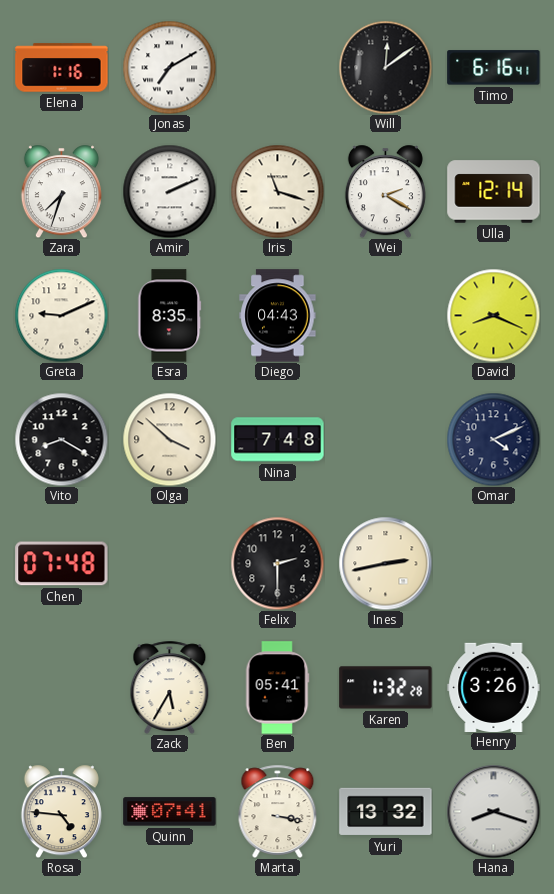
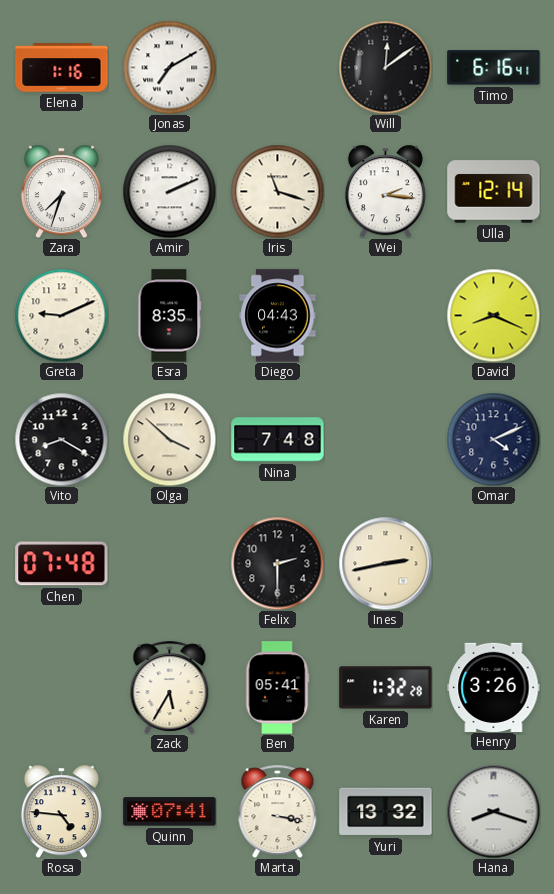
Wei: 2:20 -> 2:16 (385, 191)
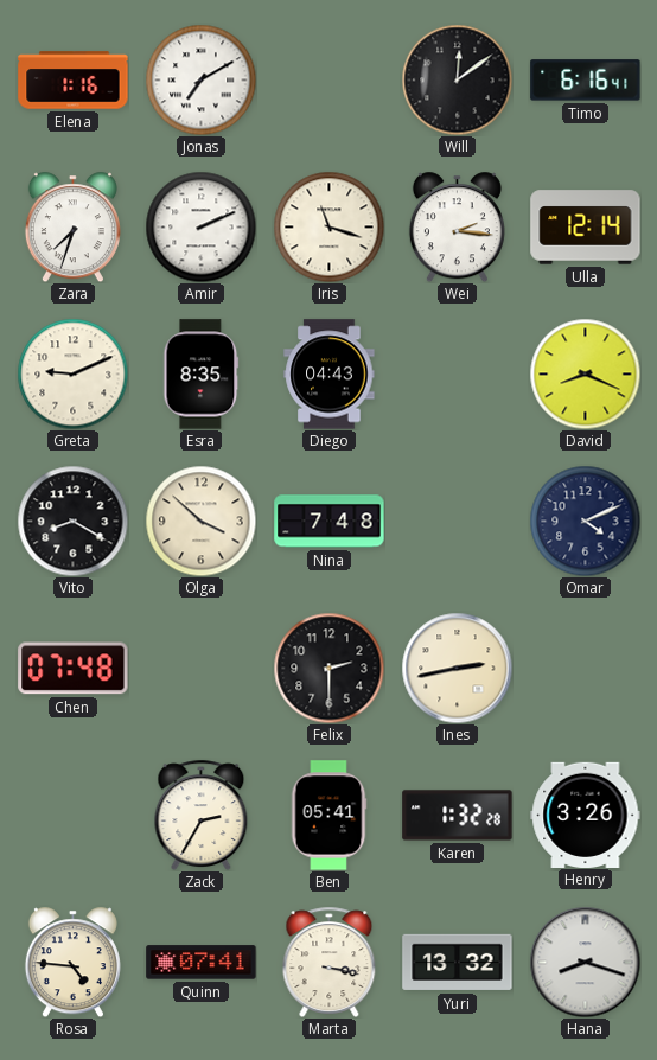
Zack: 5:35 -> 2:35 (202, 815)
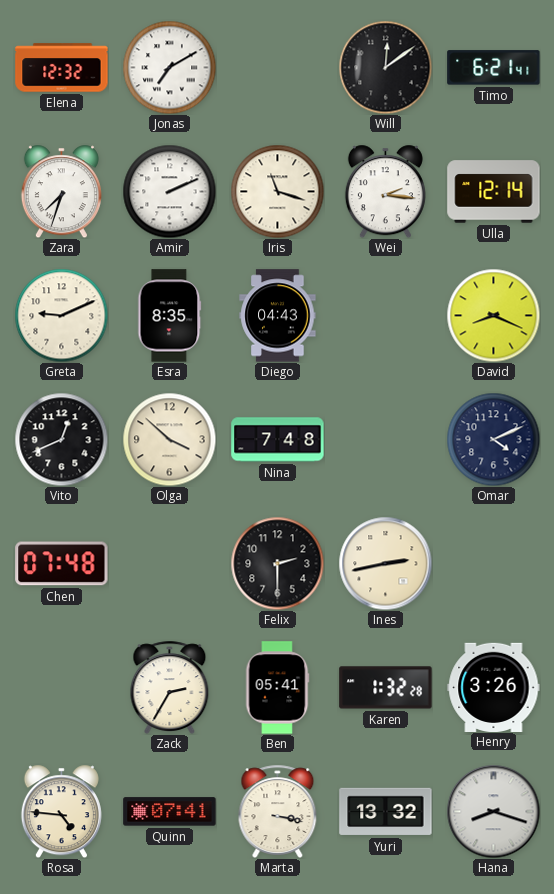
Elena: 1:16 -> 12:32 (62, 68)
Timo: 6:16 -> 6:21 (494, 68)
Vito: 8:20 -> 12:41 (61, 439)
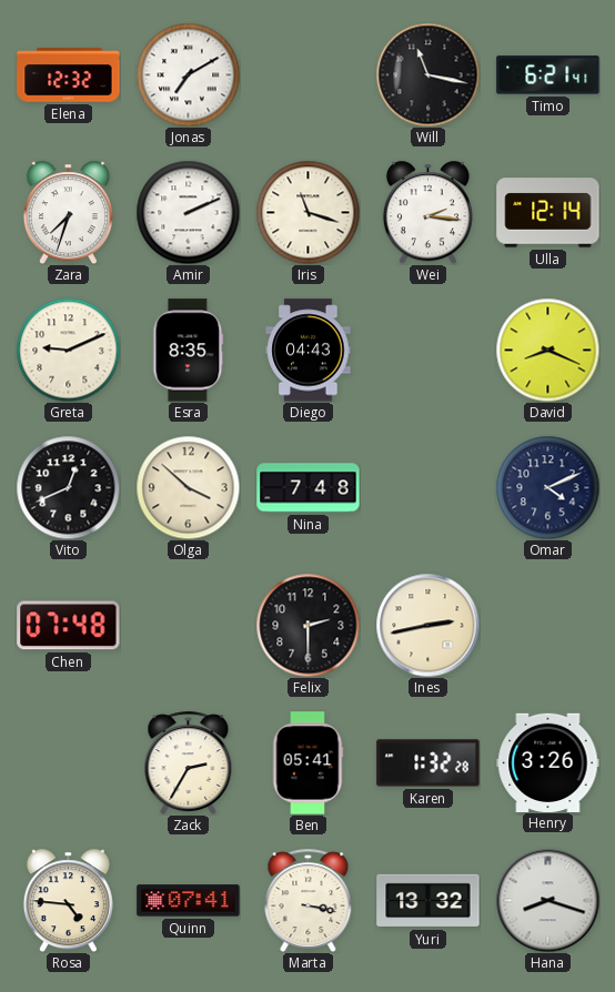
Will: 12:09 -> 11:17 (427, 74)
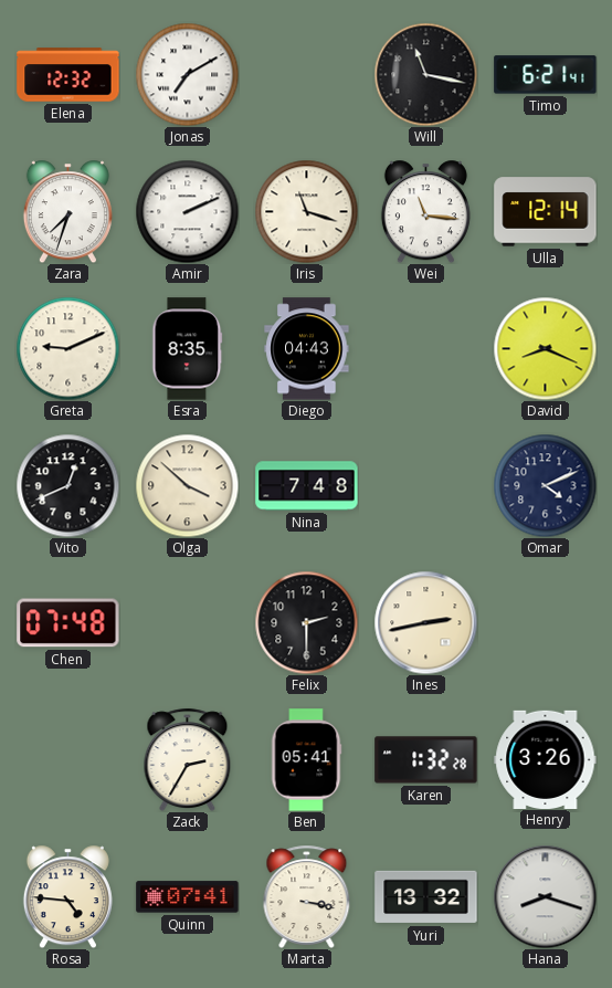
Wei: 2:16 -> 11:16 (425, 211)
